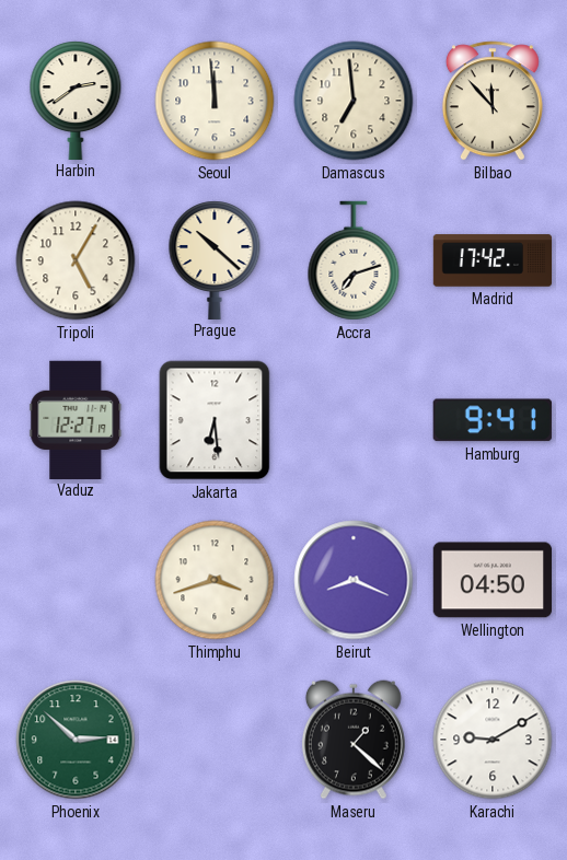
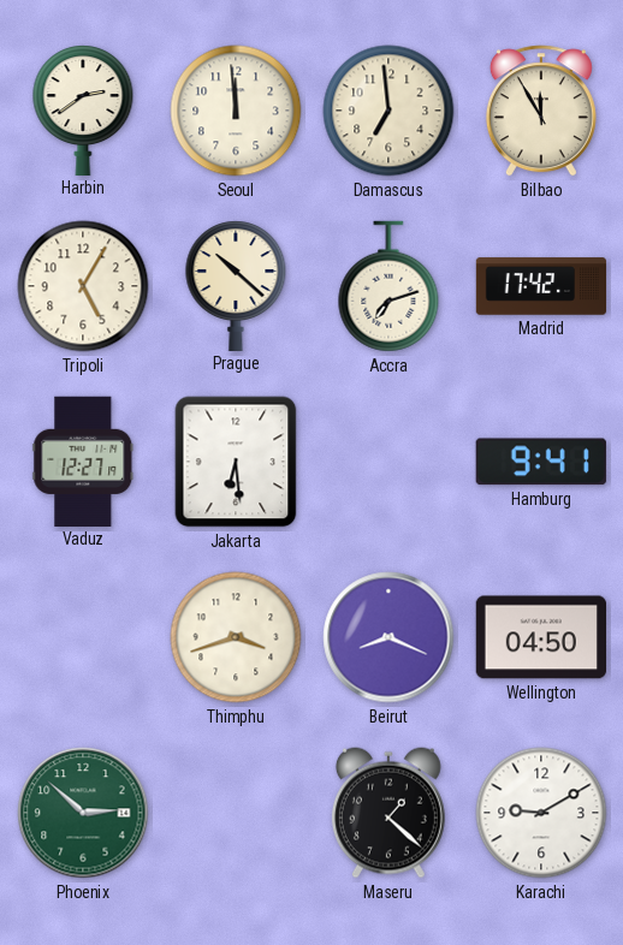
Bilbao: 11:53 -> 11:55 (541, 111)
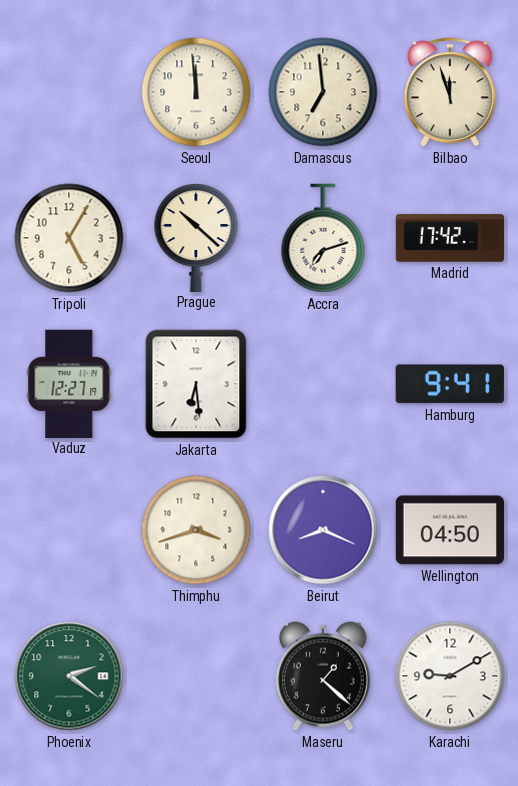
Harbin: 2:39 -> none (83, 109)
Bilbao: 11:55 -> 11:57 (450, 92)
Phoenix: 2:52 -> 2:21 (69, 676)
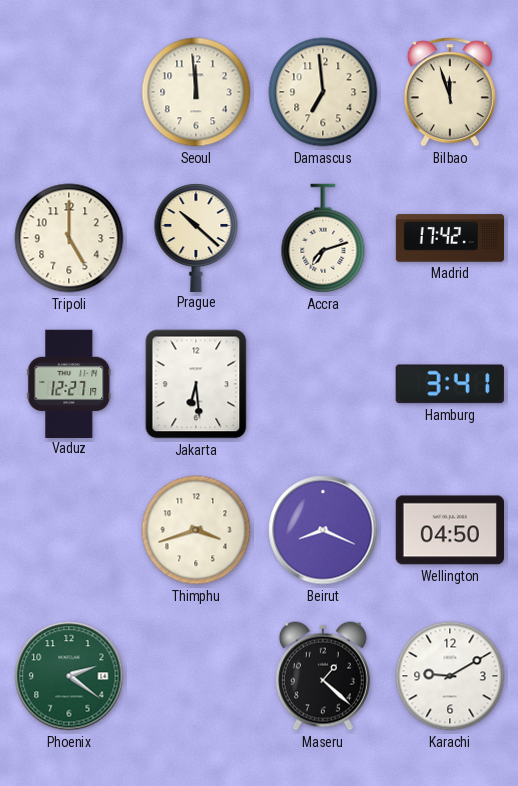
Tripoli: 5:05 -> 5:00 (69, 238)
Hamburg: 9:41 -> 3:41 (450, 384)
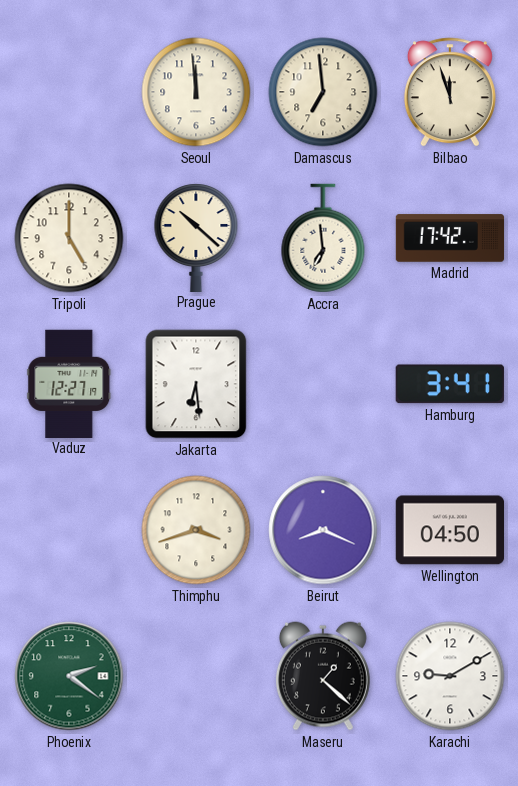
Accra: 7:12 -> 6:59 (323, 238)
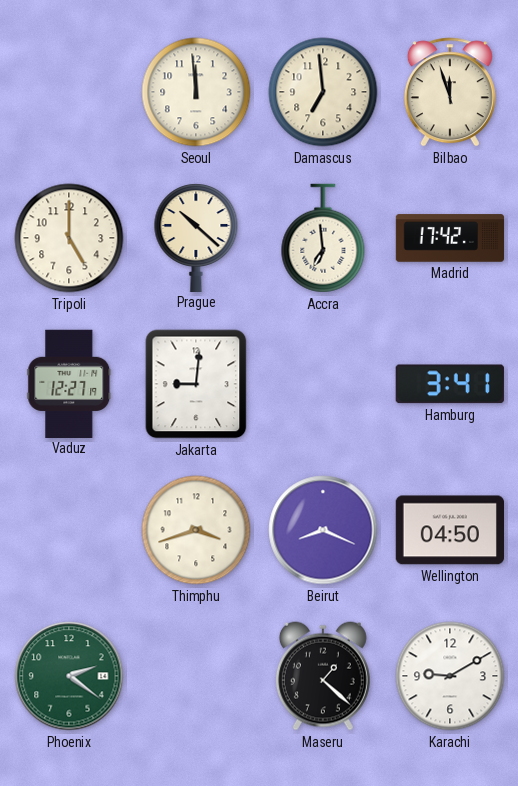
Jakarta: 6:29 -> 9:01 (196, 384)
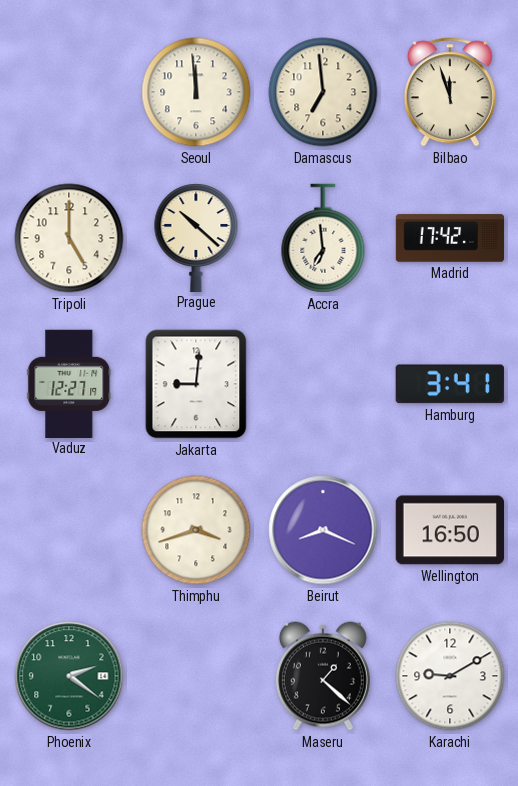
Wellington: 04:50 -> 16:50 (449, 530)
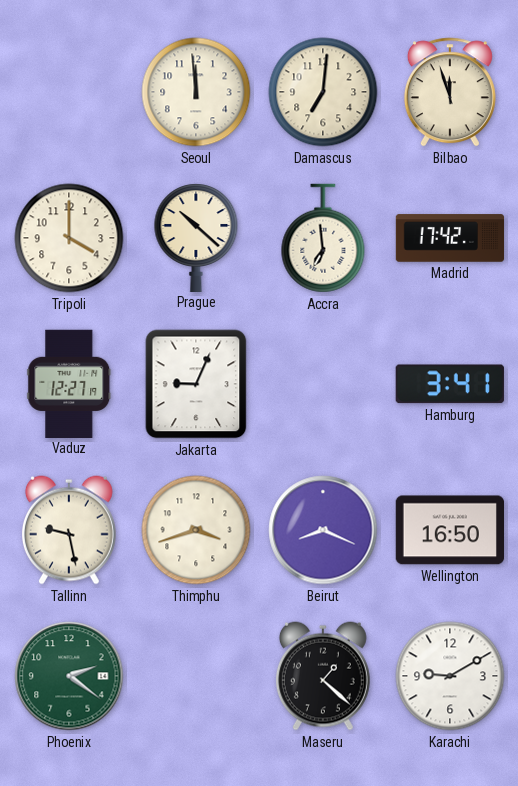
Damascus: 6:59 -> 7:01 (323, 92)
Tripoli: 5:00 -> 4:00 (69, 238)
Jakarta: 9:01 -> 9:04 (196, 384)
Tallinn: none -> 9:28 (69, 530)
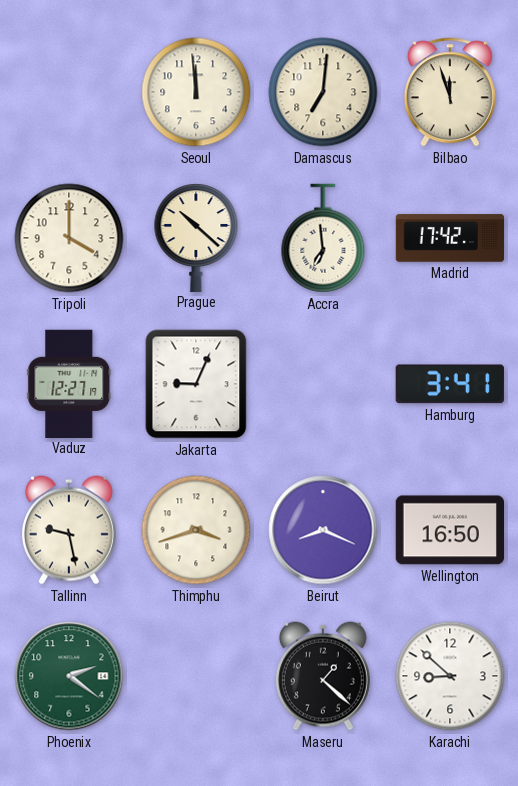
Karachi: 9:10 -> 8:52 (450, 676)
